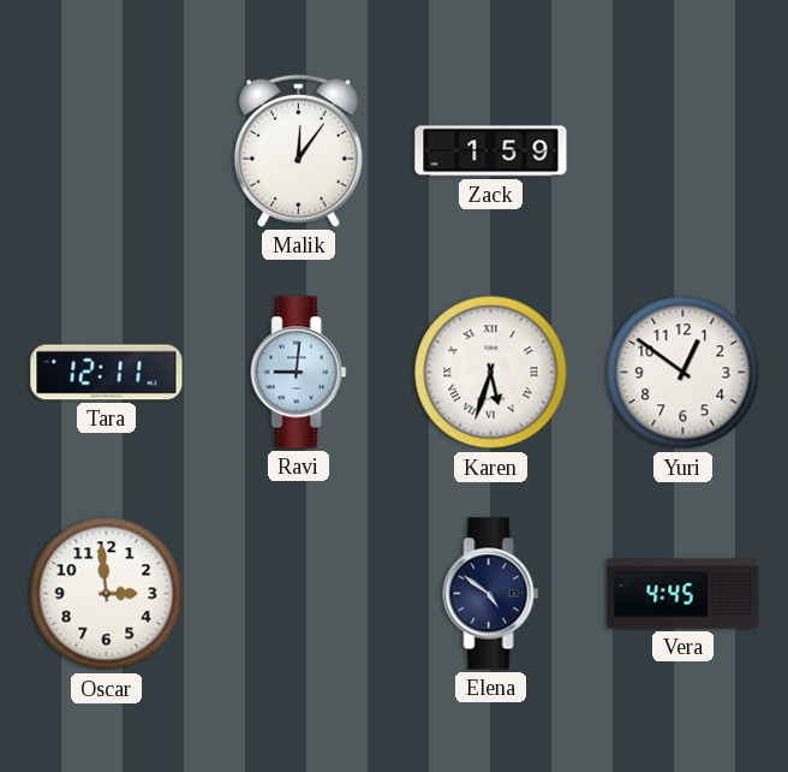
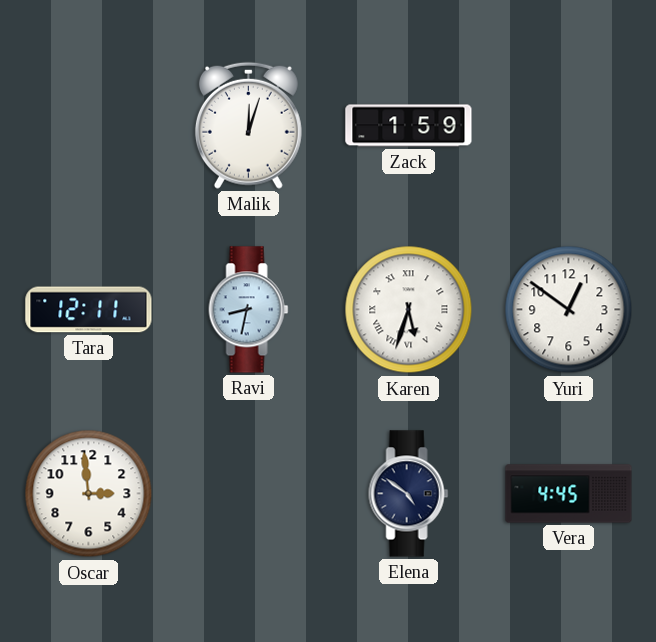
Malik: 12:06 -> 12:03 (248, 125)
Ravi: 9:01 -> 8:32 (249, 310)
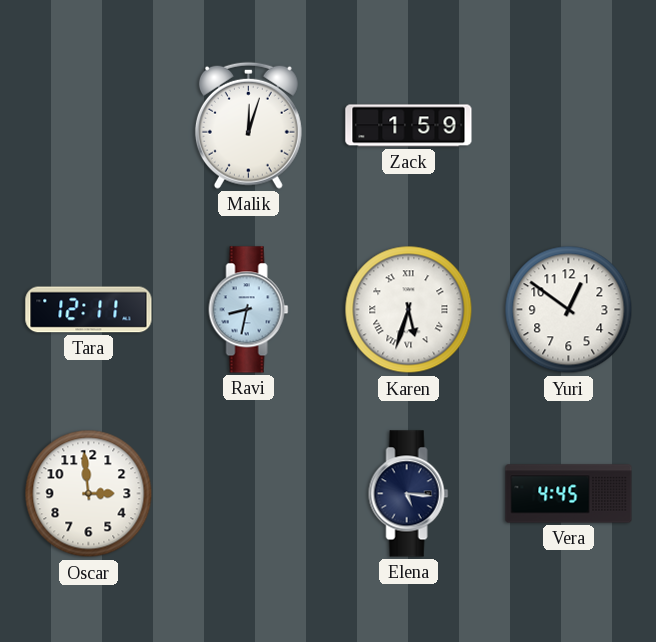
Elena: 4:51 -> 5:16 (409, 494)
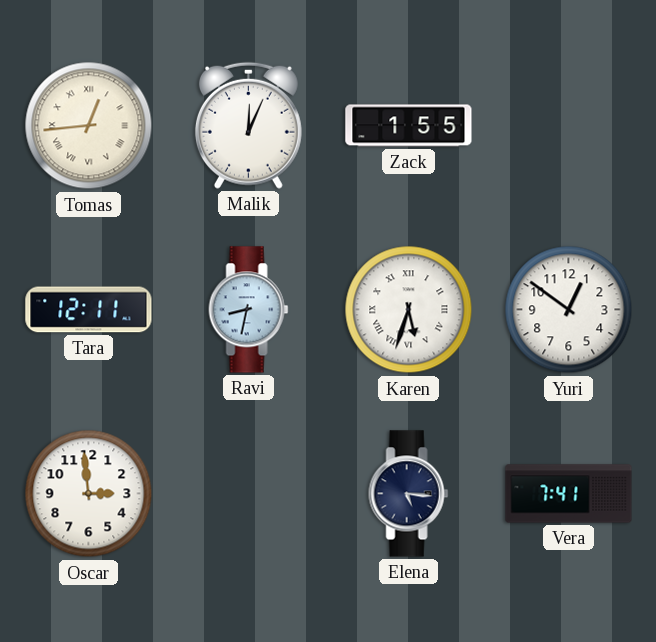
Tomas: none -> 12:44 (89, 126)
Malik: 12:03 -> 12:04 (248, 125)
Zack: 1:59 -> 1:55 (409, 126)
Vera: 4:45 -> 7:41 (569, 494)
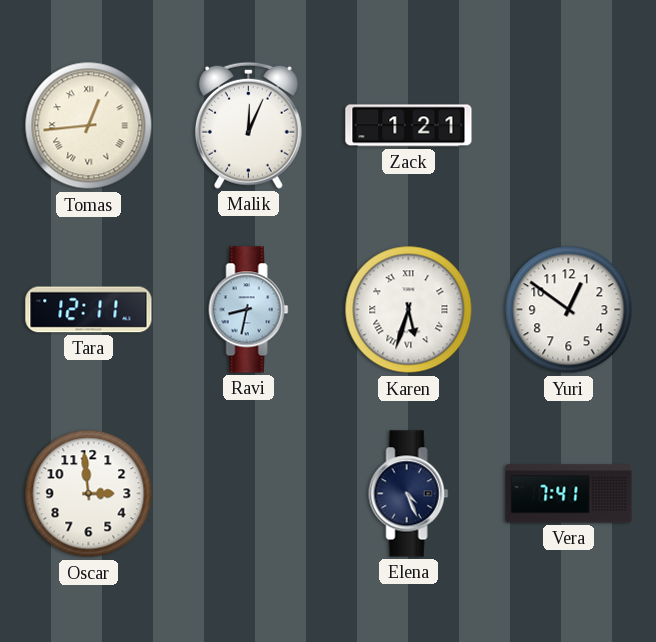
Zack: 1:55 -> 1:21 (409, 126)
Elena: 5:16 -> 4:26 (409, 494)
